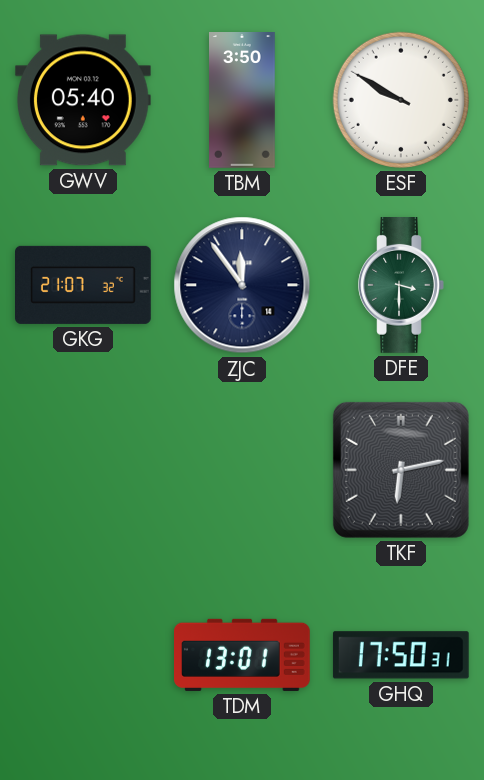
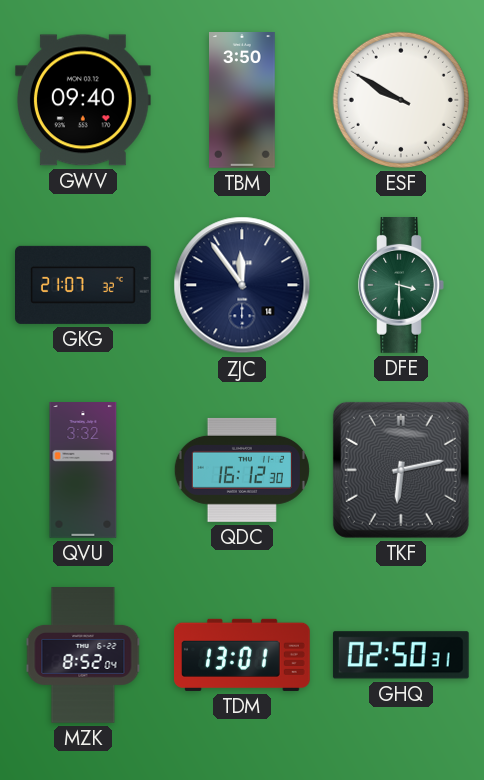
GWV: 05:40 -> 09:40 (83, 100)
QVU: none -> 3:32 (83, 471)
QDC: none -> 16:12 (242, 470)
MZK: none -> 8:52 (83, 655)
GHQ: 17:50 -> 02:50 (401, 655)
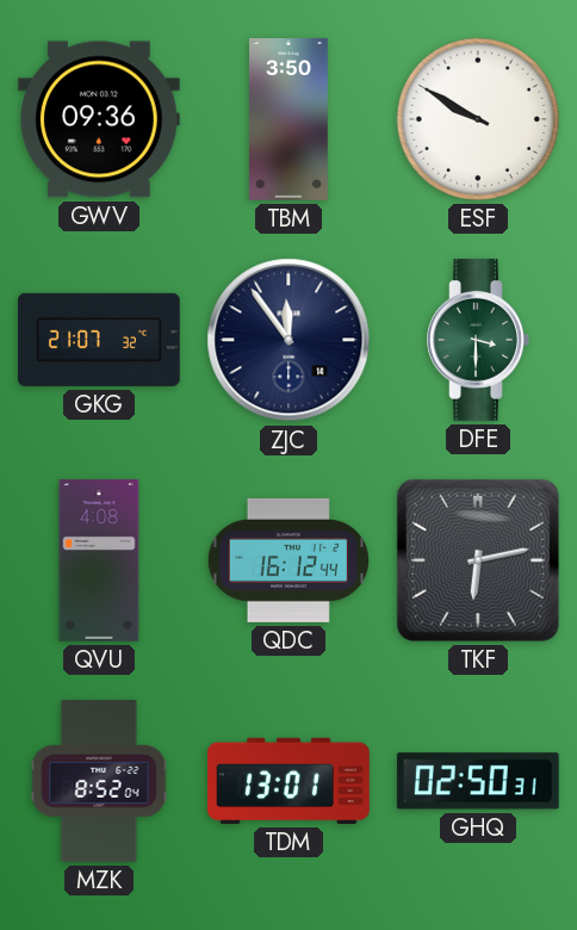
GWV: 09:40 -> 09:36 (99, 119)
QVU: 3:32 -> 4:08 (99, 562)
QDC: 16:12:30 -> 16:12:44 (288, 560)
